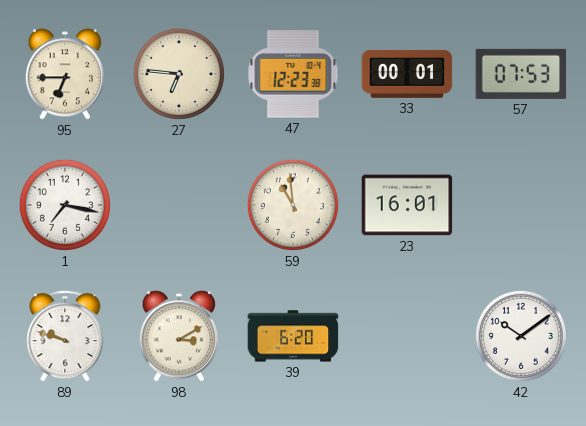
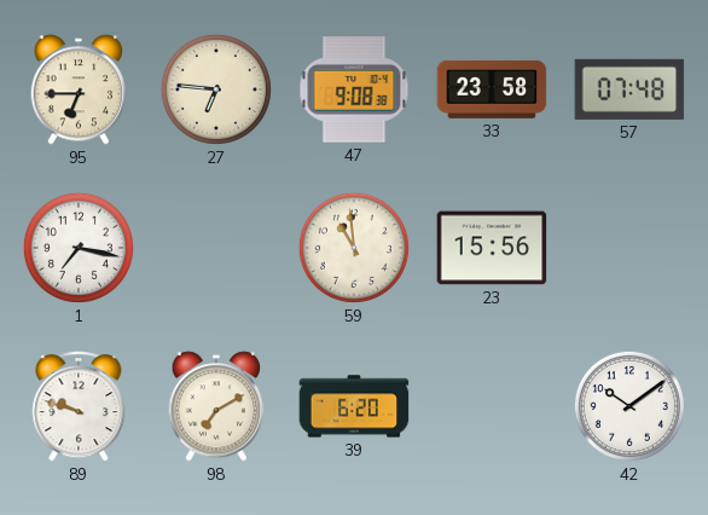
47: 12:23 -> 9:08 (354, 89)
33: 00:01 -> 23:58 (492, 89)
57: 07:53 -> 07:48 (629, 89)
23: 16:01 -> 15:56 (492, 248)
98: 3:10 -> 7:10 (216, 406)
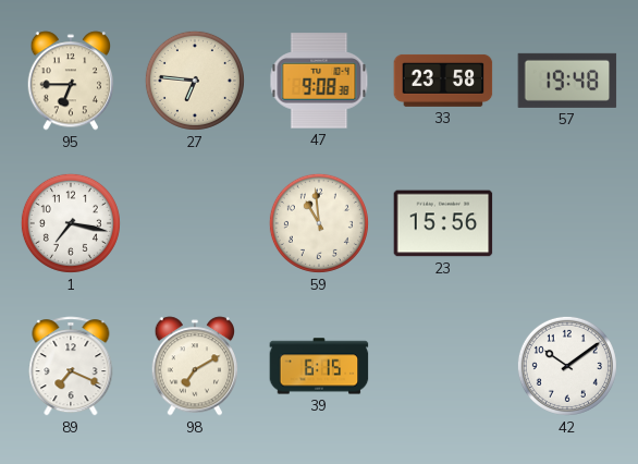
57: 07:48 -> 19:48 (567, 81)
89: 9:48 -> 7:19 (71, 366)
39: 6:20 -> 6:15 (319, 366)
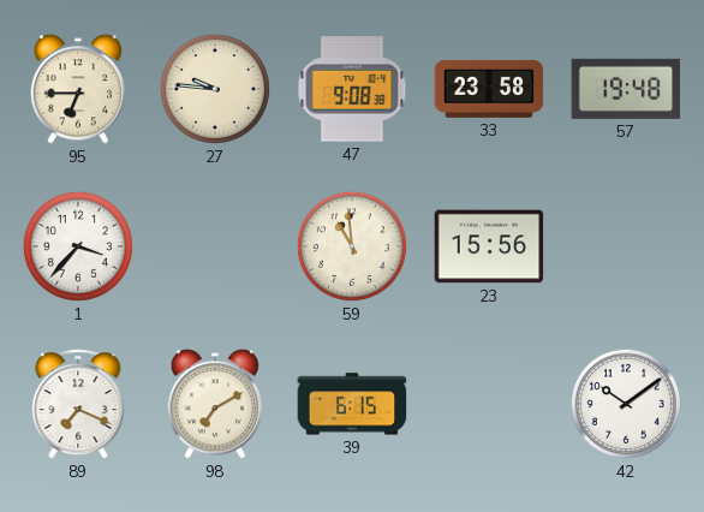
27: 6:46 -> 9:46 (215, 89)
1: 7:17 -> 3:37 (78, 246)
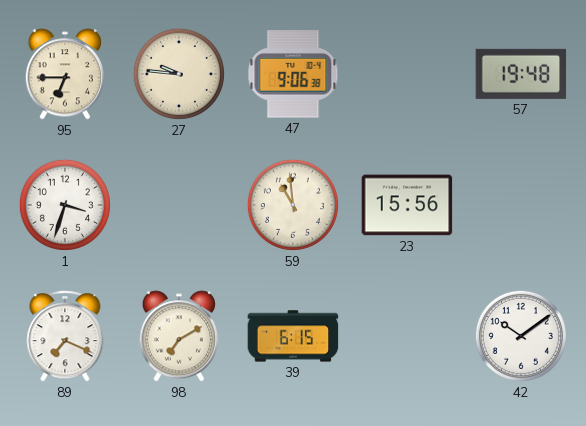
47: 9:08 -> 9:06 (293, 74)
33: 23:58 -> none (489, 89)
1: 3:37 -> 3:33 (65, 205)
